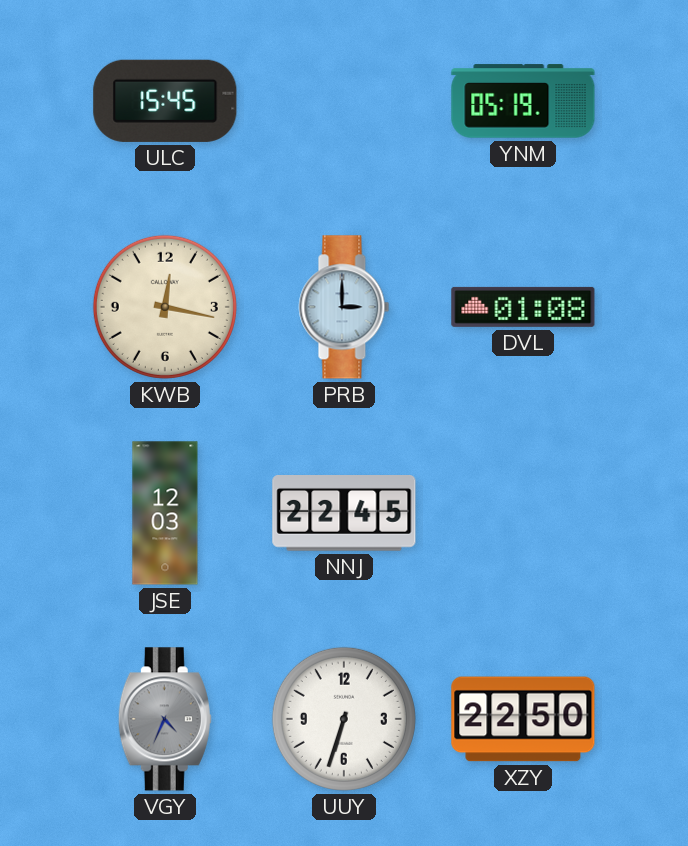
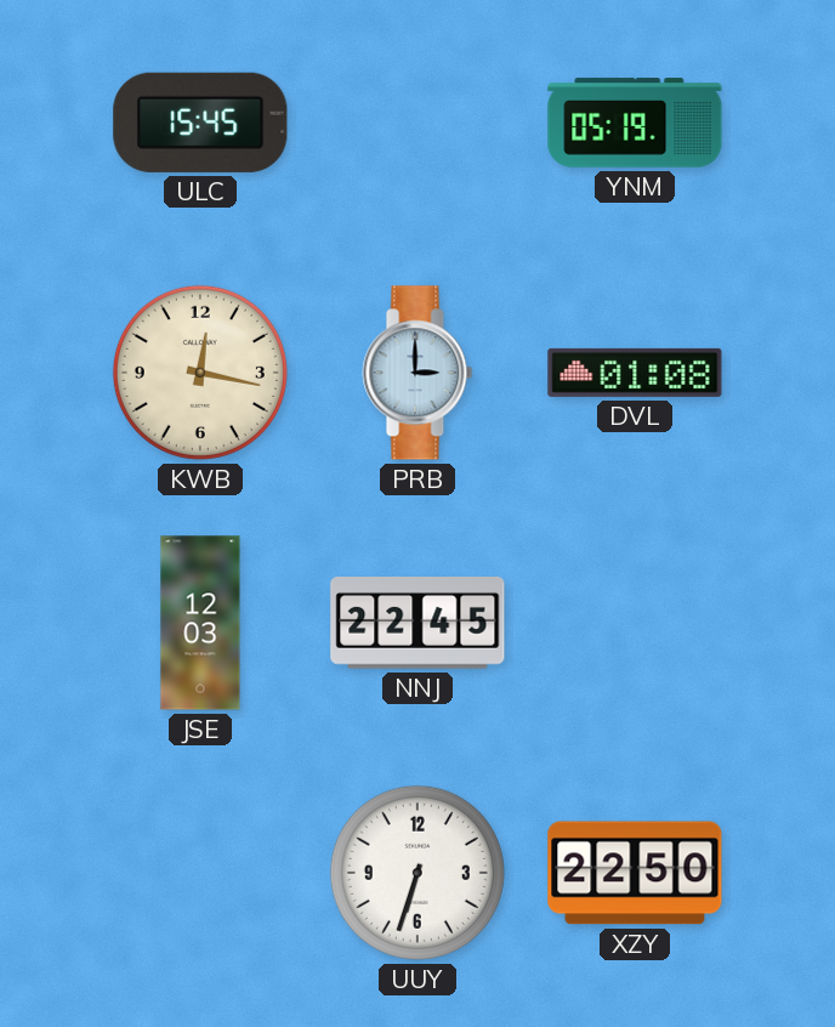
VGY: 4:34 -> none (165, 719)
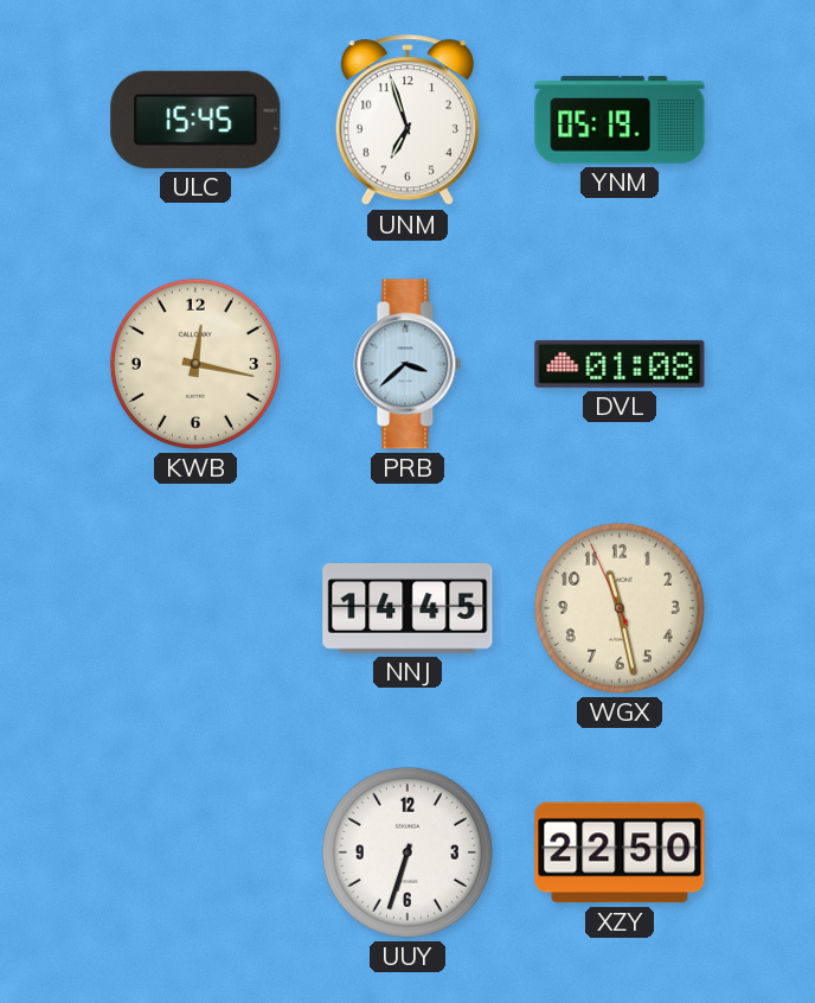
UNM: none -> 6:57 (407, 121)
PRB: 3:00 -> 3:38 (407, 364)
JSE: 12:03 -> none (200, 623)
NNJ: 22:45 -> 14:45 (407, 609)
WGX: none -> 11:27 (620, 608)
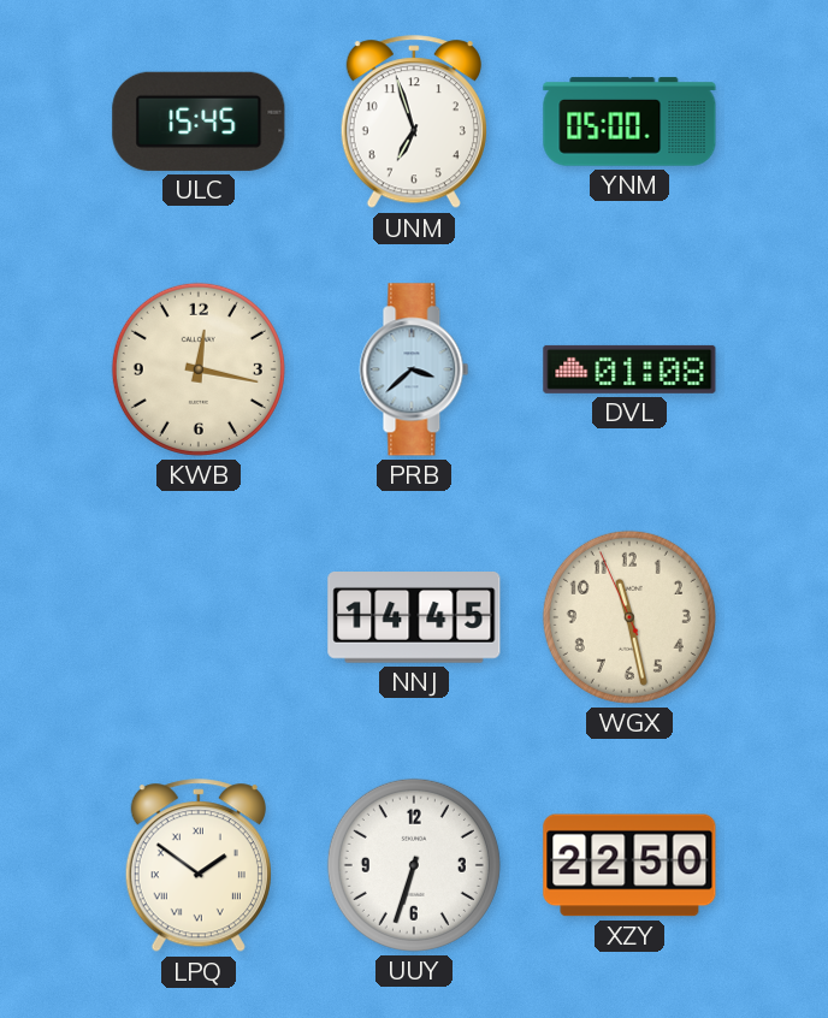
YNM: 05:19 -> 05:00 (629, 122)
LPQ: none -> 1:51 (199, 866)
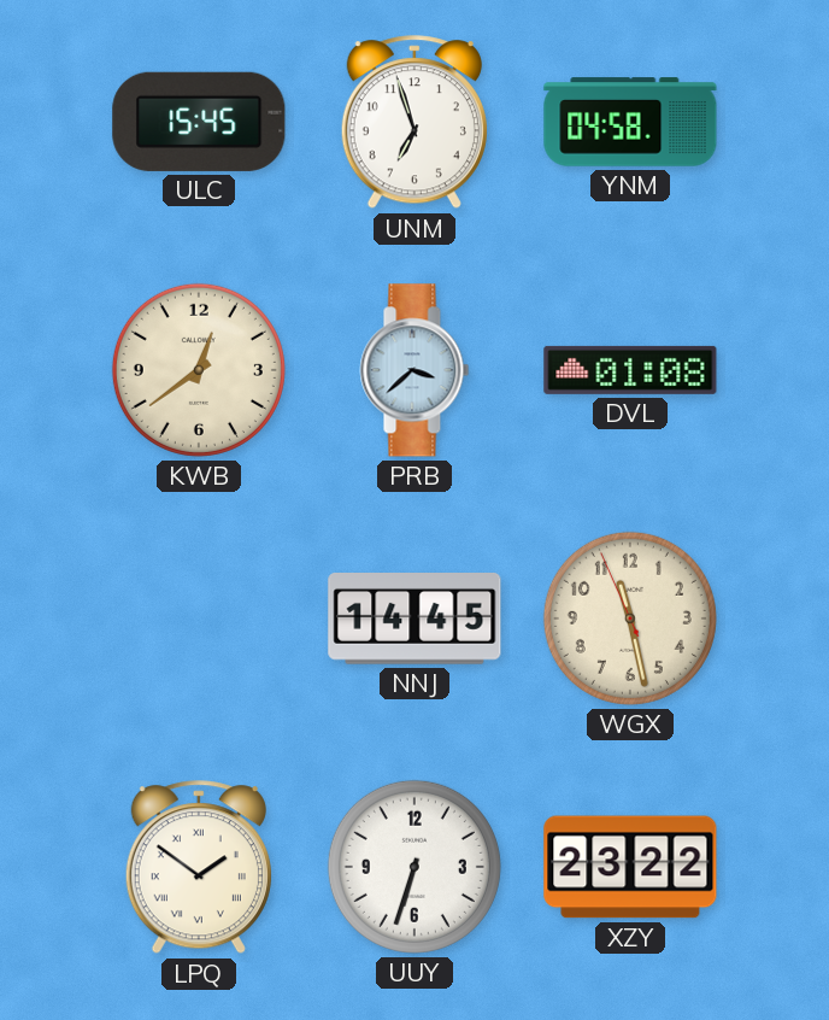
YNM: 05:00 -> 04:58 (630, 122)
KWB: 12:17 -> 12:39 (199, 370)
XZY: 22:50 -> 23:22 (630, 867)
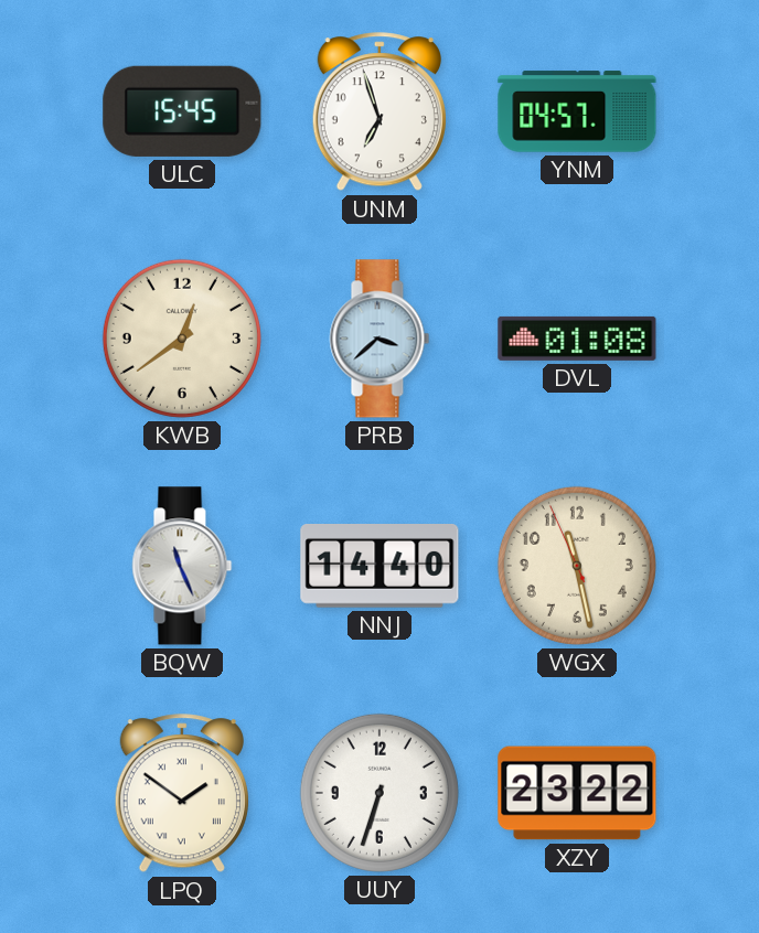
YNM: 04:58 -> 04:57 (577, 111)
BQW: none -> 11:26 (182, 566)
NNJ: 14:45 -> 14:40 (379, 567)
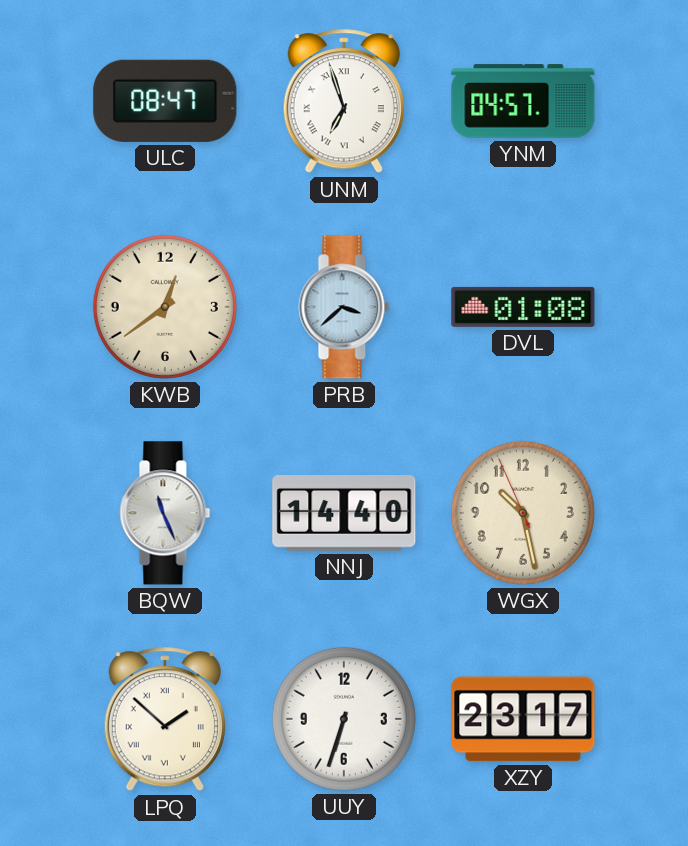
ULC: 15:45 -> 08:47 (165, 101)
UNM numerals: Arabic -> Roman (344, 102)
WGX: 11:27 -> 10:27 (523, 513)
LPQ: 1:51 -> 1:52 (165, 720)
XZY: 23:22 -> 23:17 (523, 719)
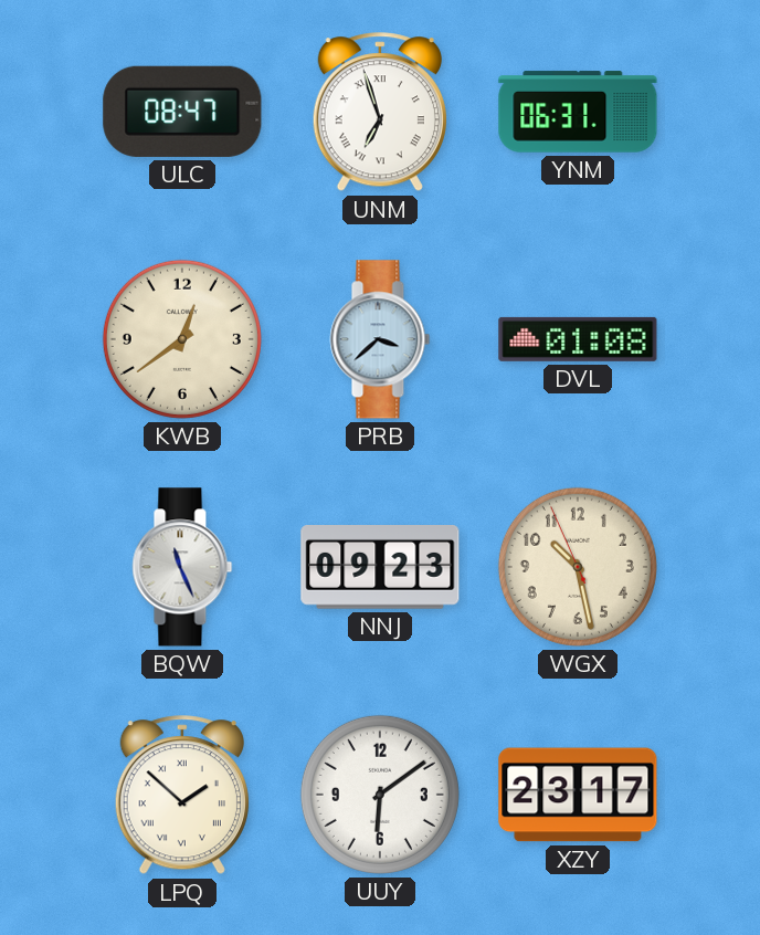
YNM: 04:57 -> 06:31 (578, 112)
NNJ: 14:40 -> 09:23 (380, 568)
UUY: 6:33 -> 6:09 (380, 795)
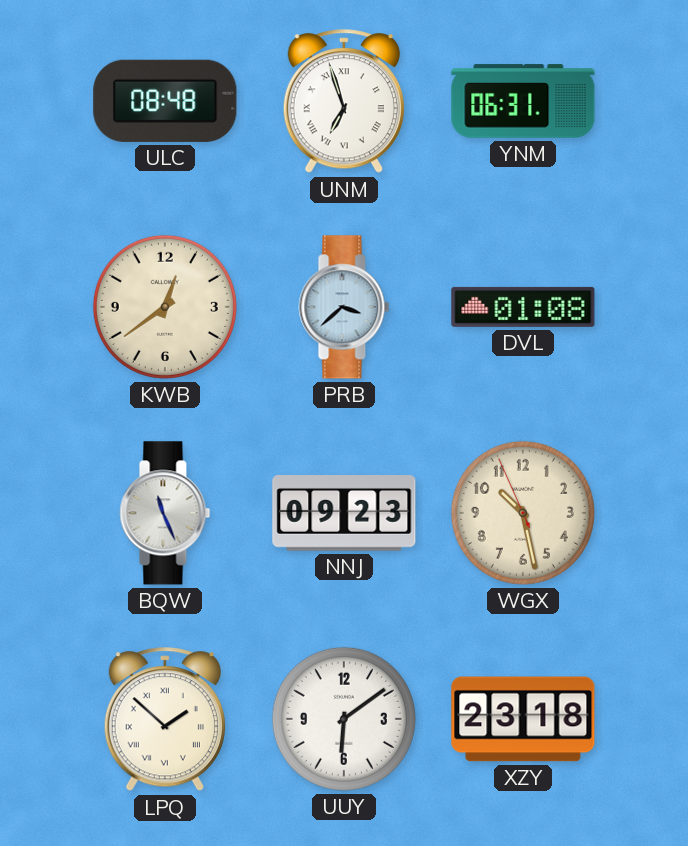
ULC: 08:47 -> 08:48 (165, 101)
XZY: 23:17 -> 23:18 (523, 719)
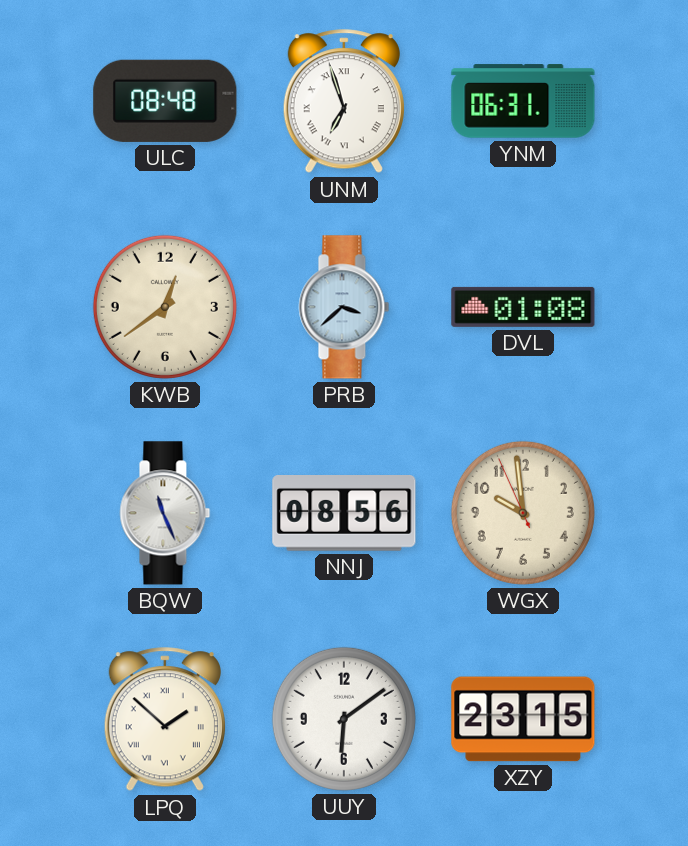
NNJ: 09:23 -> 08:56 (344, 514)
WGX: 10:27 -> 9:58 (523, 513)
XZY: 23:18 -> 23:15 (523, 719)
